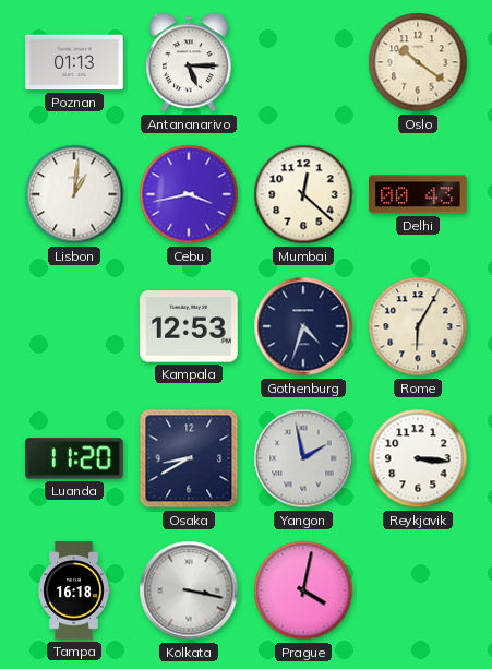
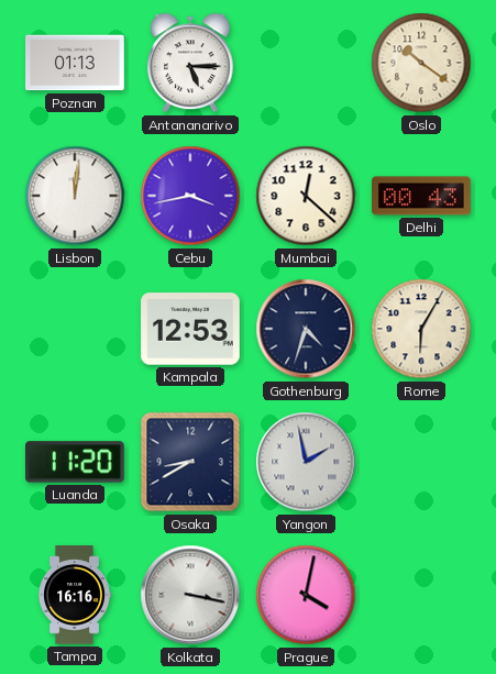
Lisbon: 1:01 -> 12:01 (75, 196)
Reykjavik: 3:16 -> none (418, 458)
Tampa: 16:18 -> 16:16 (75, 595)
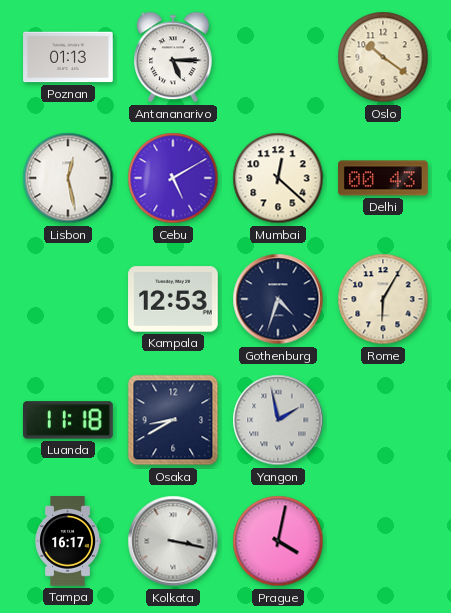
Lisbon: 12:01 -> 12:28 (68, 178)
Cebu: 3:43 -> 5:10 (173, 178)
Luanda: 11:20 -> 11:18 (69, 420)
Tampa: 16:16 -> 16:17 (68, 541)
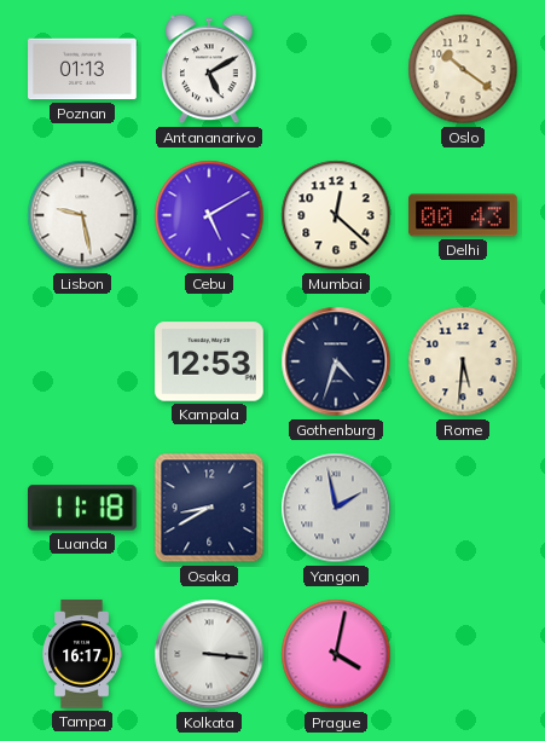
Antananarivo: 5:15 -> 5:10 (209, 69)
Lisbon: 12:28 -> 9:28 (82, 215)
Rome: 6:05 -> 5:31 (463, 361)
Kolkata: 3:17 -> 3:16 (209, 654)
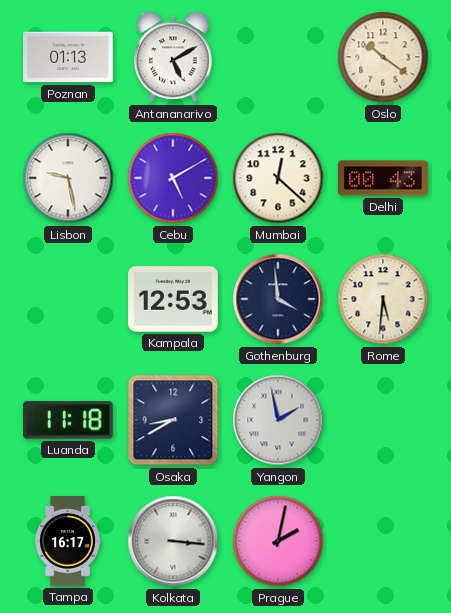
Gothenburg: 4:33 -> 3:59 (278, 299)
Prague: 4:02 -> 2:02 (278, 541)
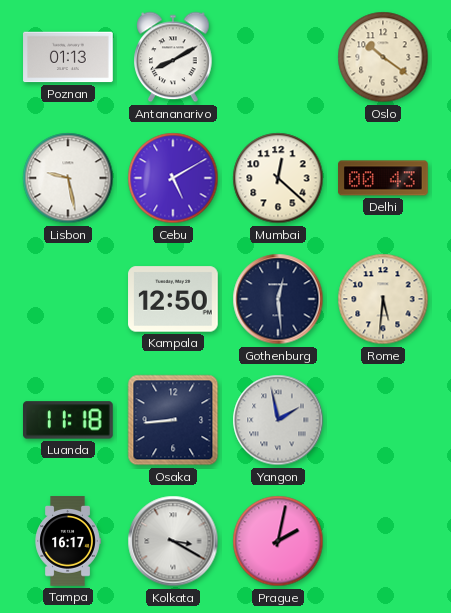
Antananarivo: 5:10 -> 8:10 (173, 57)
Kampala: 12:53 -> 12:50 (173, 299)
Gothenburg: 3:59 -> 12:29 (278, 299)
Osaka: 8:40 -> 8:44 (173, 420)
Kolkata: 3:16 -> 3:20 (173, 541)
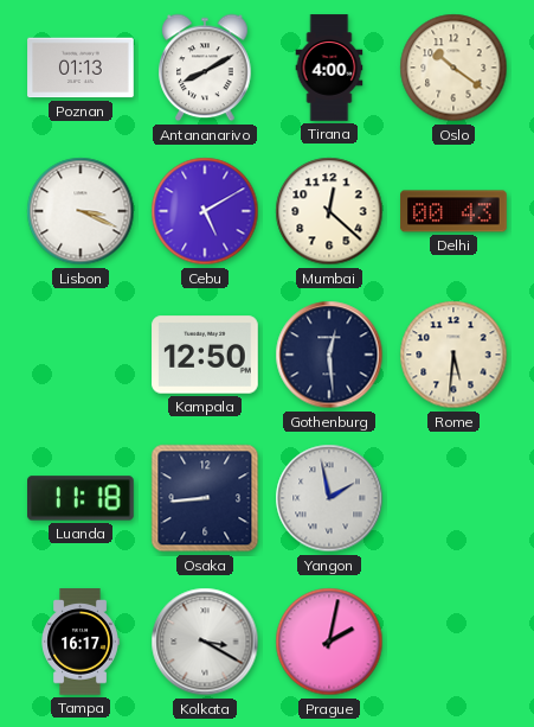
Tirana: none -> 4:00 (329, 68)
Lisbon: 9:28 -> 3:19 (81, 211)
